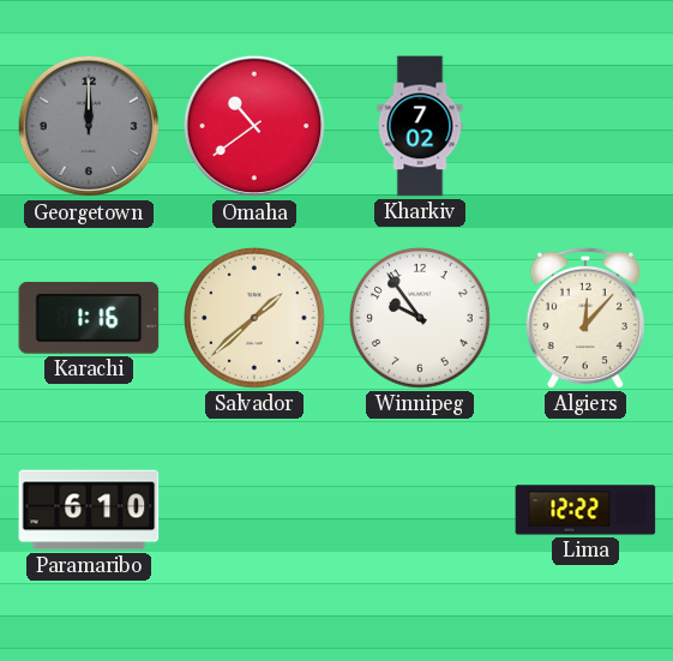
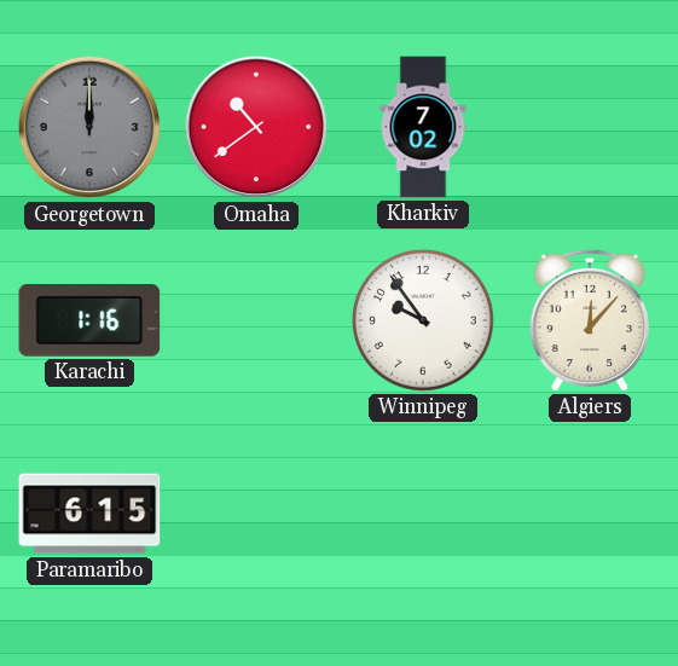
Salvador: 1:38 -> none (254, 318)
Paramaribo: 6:10 -> 6:15 (89, 514)
Lima: 12:22 -> none (585, 510)
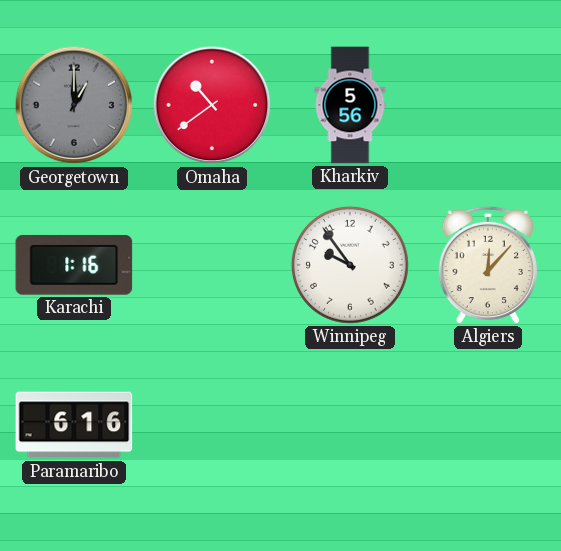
Georgetown: 12:00 -> 1:00 (74, 105)
Kharkiv: 7:02 -> 5:56 (350, 105)
Paramaribo: 6:15 -> 6:16 (74, 425)
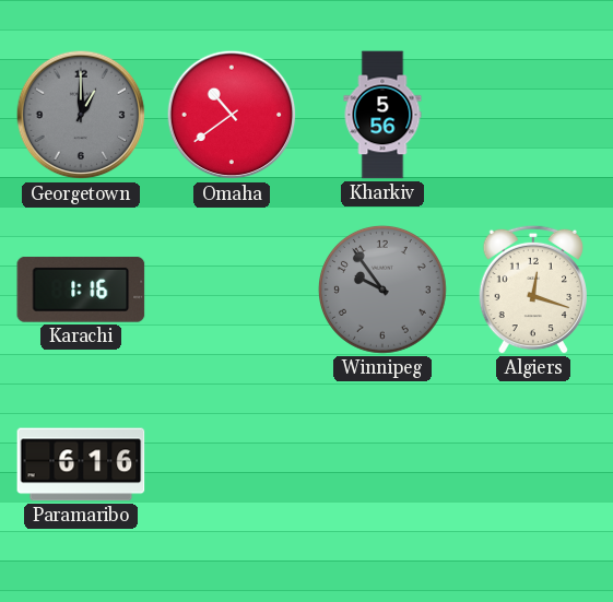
Winnipeg dial: white -> grey (382, 290)
Algiers: 12:07 -> 12:18 (532, 290)
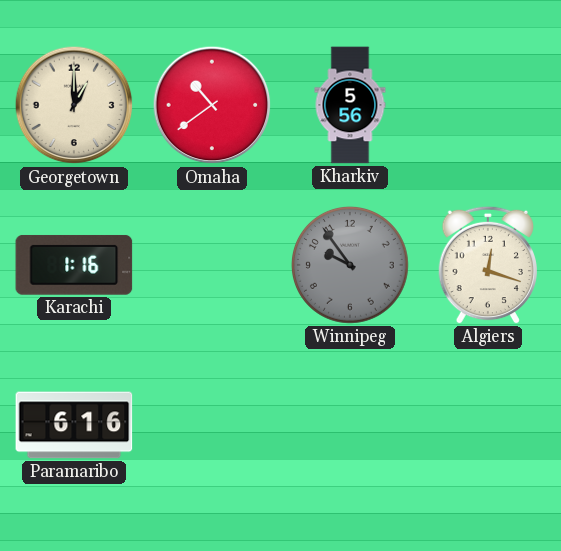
Georgetown dial: grey -> cream (74, 105)
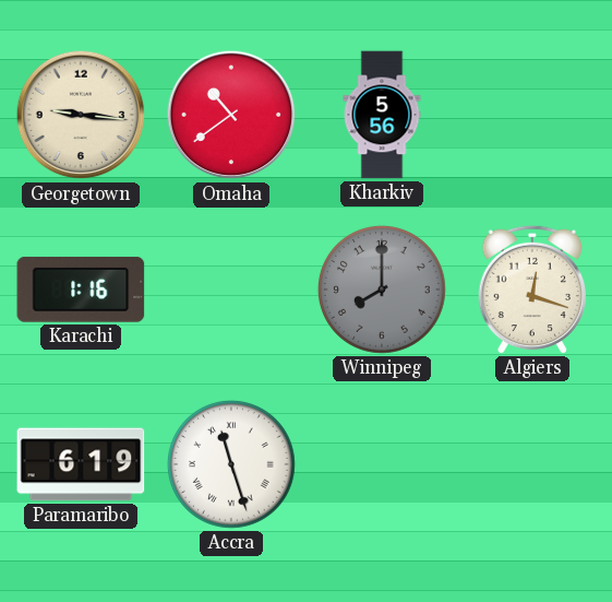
Georgetown: 1:00 -> 9:16 (81, 115)
Winnipeg: 9:54 -> 8:00 (382, 290)
Paramaribo: 6:16 -> 6:19 (81, 464)
Accra: none -> 11:27 (231, 464)
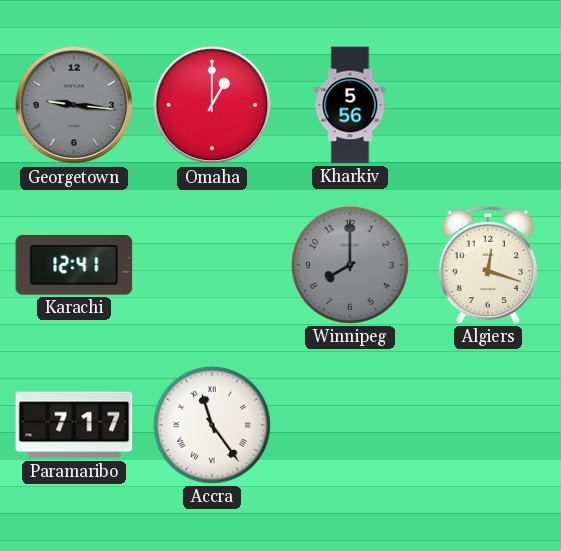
Georgetown dial: cream -> grey (74, 105)
Omaha: 10:39 -> 1:00 (212, 105)
Karachi: 1:16 -> 12:41 (74, 265)
Paramaribo: 6:19 -> 7:17 (74, 425)
Accra: 11:27 -> 11:24 (212, 425)
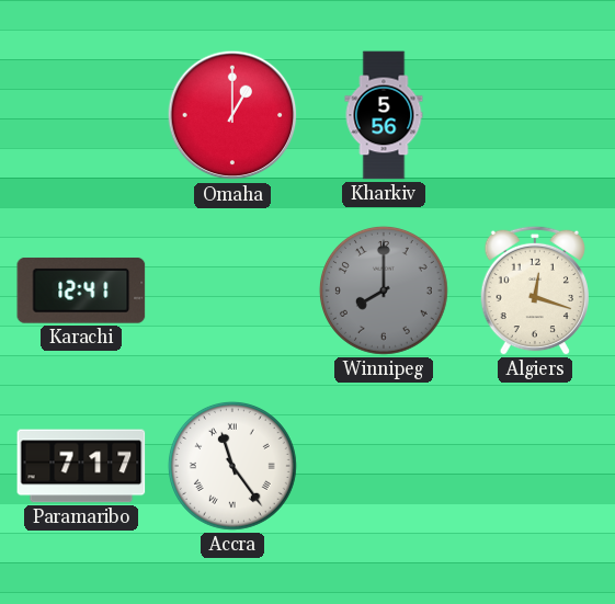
Georgetown: 9:16 -> none (74, 105)
